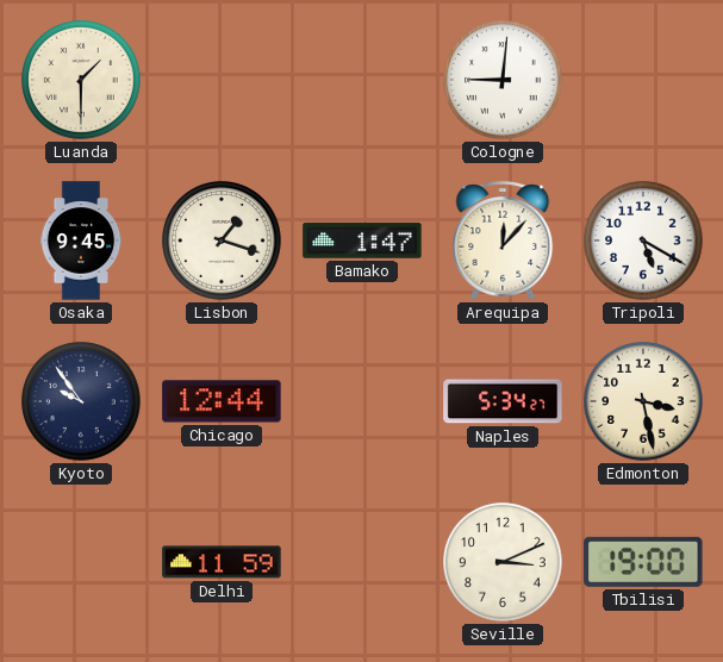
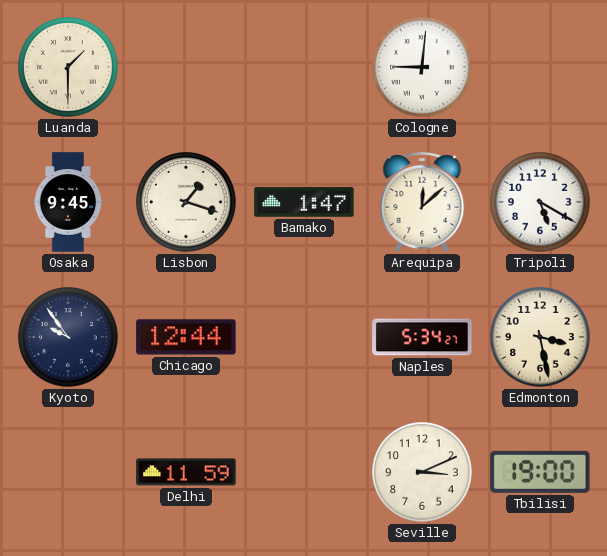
Arequipa: 12:07 -> 12:08 (422, 203)
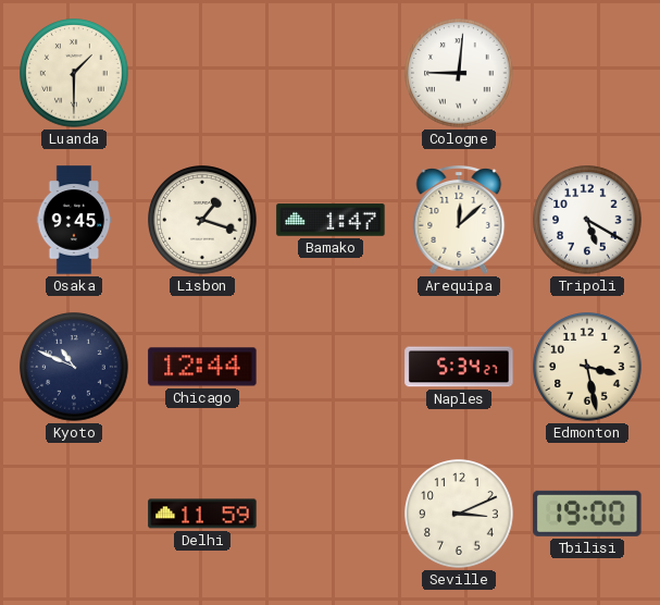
Kyoto: 9:54 -> 10:49 (74, 367)
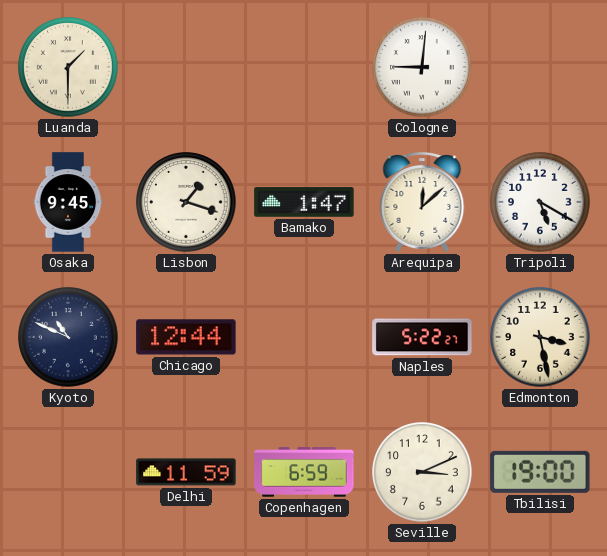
Naples: 5:34 -> 5:22 (422, 337)
Copenhagen: none -> 6:59 (304, 472)
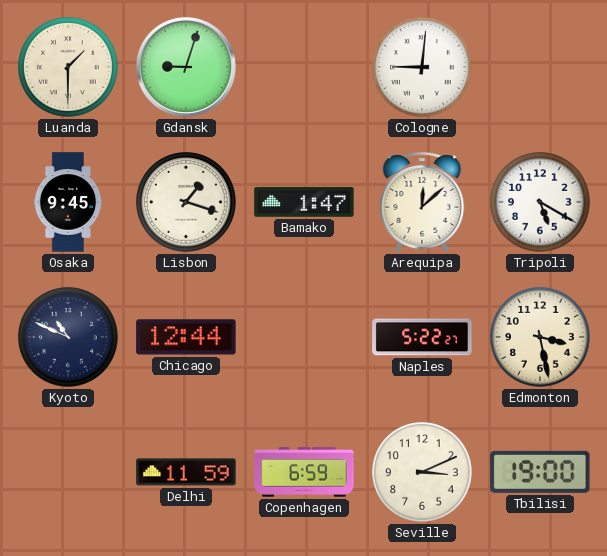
Gdansk: none -> 9:03 (186, 67)
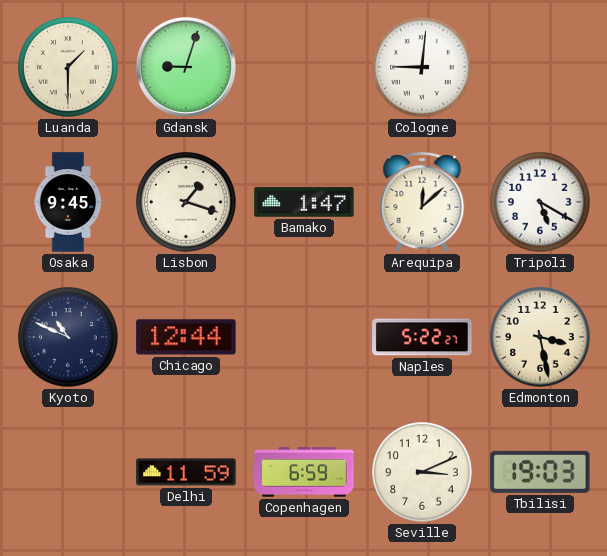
Tbilisi: 19:00 -> 19:03 (540, 472)
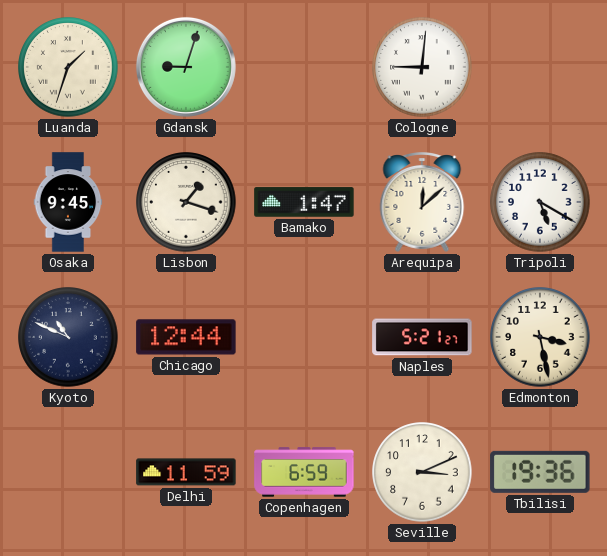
Luanda: 1:30 -> 1:33 (68, 67)
Naples: 5:22 -> 5:21 (422, 337)
Tbilisi: 19:03 -> 19:36 (540, 472)
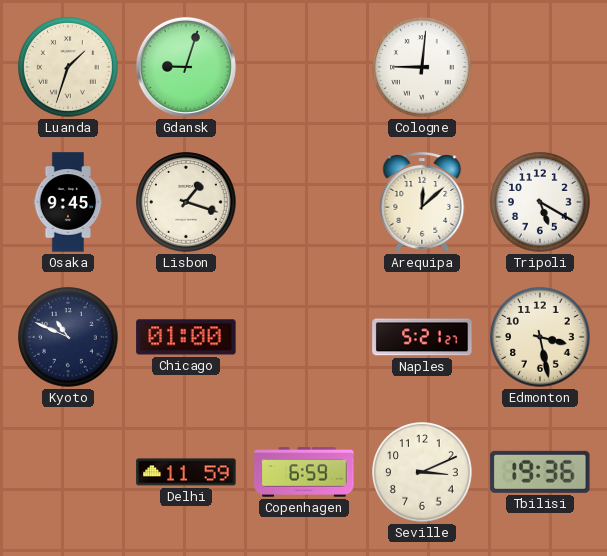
Bamako: 1:47 -> none (304, 202)
Chicago: 12:44 -> 01:00 (186, 337)
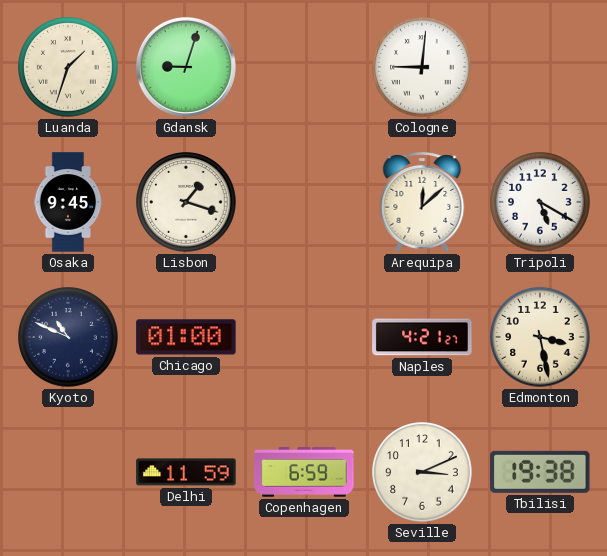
Naples: 5:21 -> 4:21 (422, 337)
Tbilisi: 19:36 -> 19:38 (540, 472)
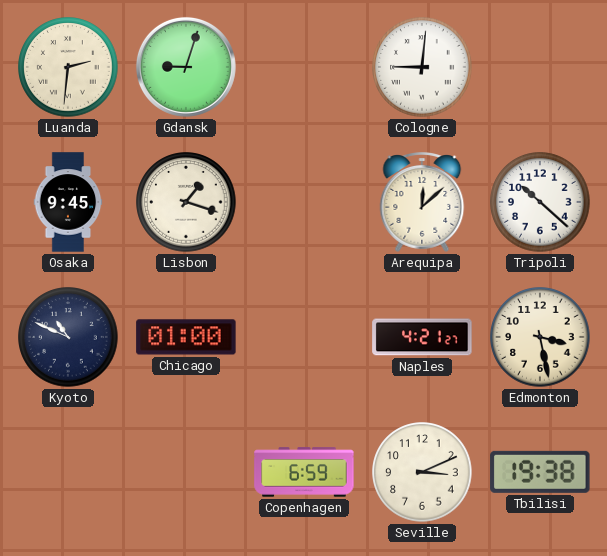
Luanda: 1:33 -> 2:31 (68, 67)
Tripoli: 5:20 -> 10:22 (540, 202)
Delhi: 11:59 -> none (186, 472)
